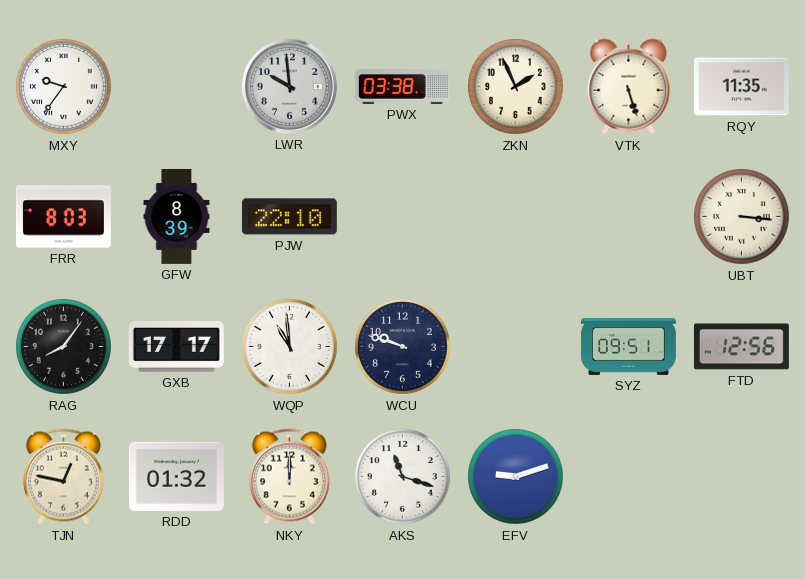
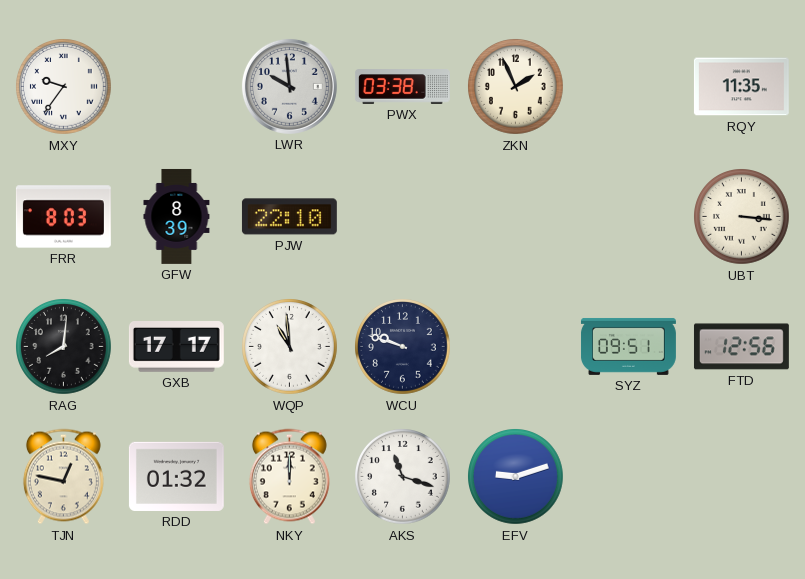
VTK: 5:27 -> none (629, 87)
RAG: 8:06 -> 8:01 (64, 347)
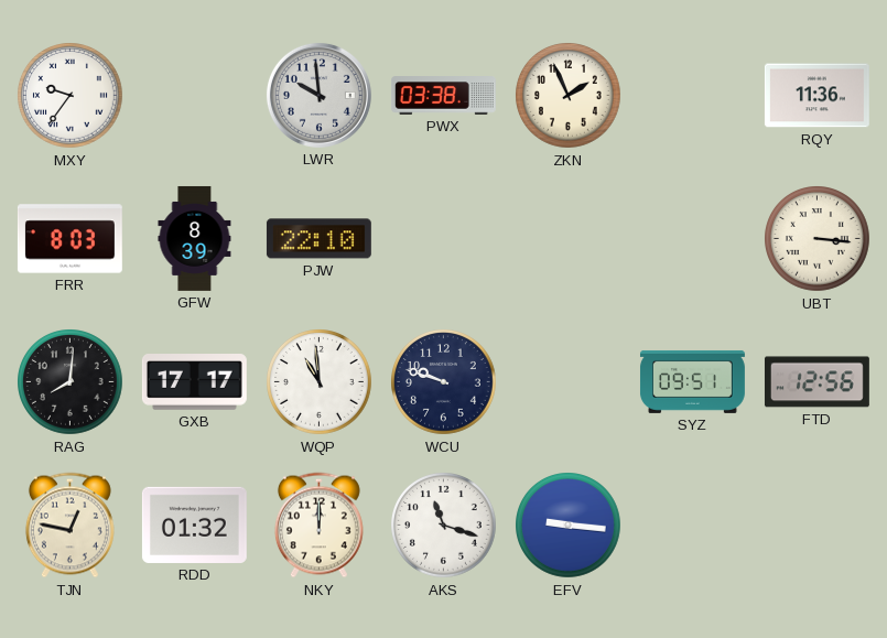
RQY: 11:35 -> 11:36 (816, 96)
EFV: 9:12 -> 9:16 (569, 526)
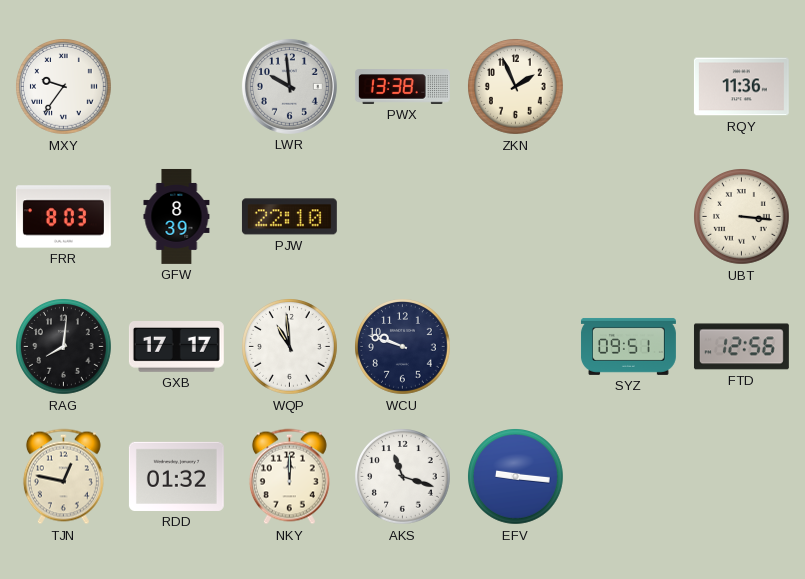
PWX: 03:38 -> 13:38 (402, 87)
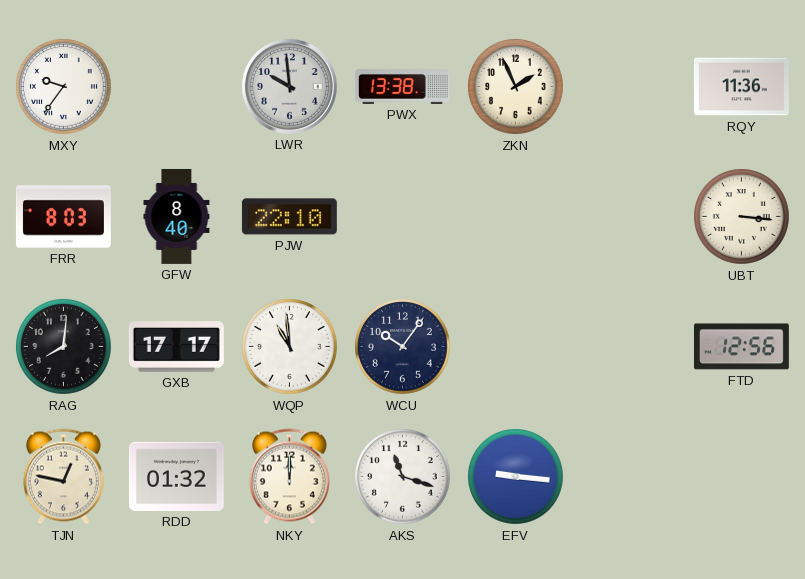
GFW: 8:39 -> 8:40 (177, 216)
WCU: 9:48 -> 10:06 (403, 347)
SYZ: 09:51 -> none (628, 346)
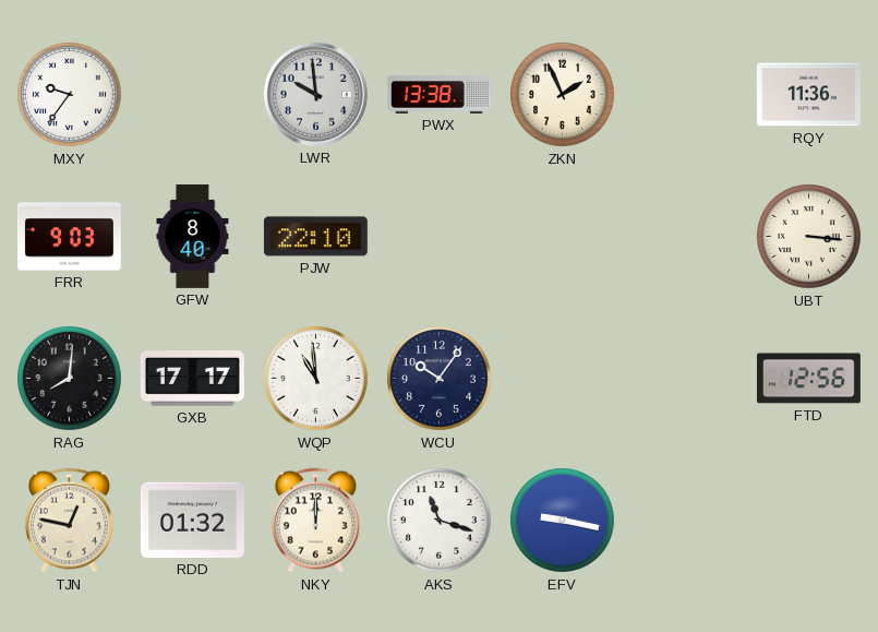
FRR: 8:03 -> 9:03 (69, 237)
EFV: 9:16 -> 9:17 (563, 521)
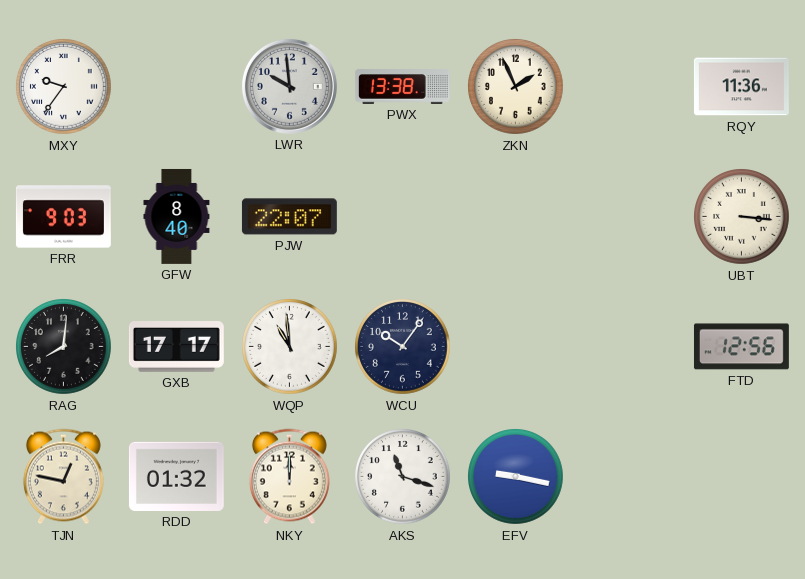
PJW: 22:10 -> 22:07 (289, 217)
